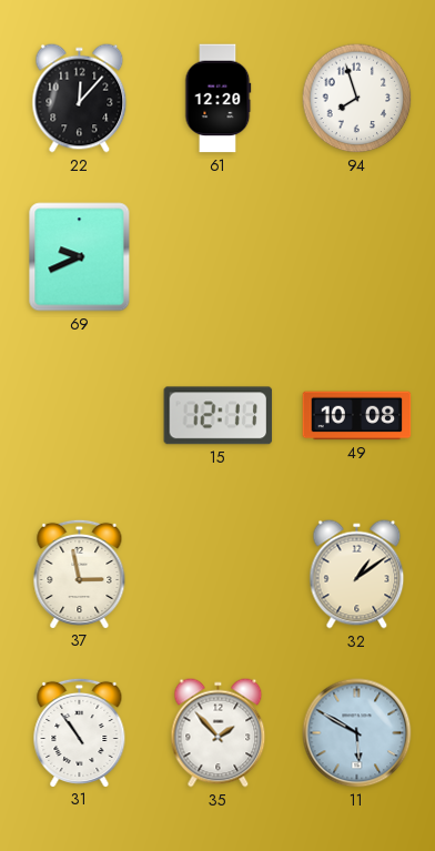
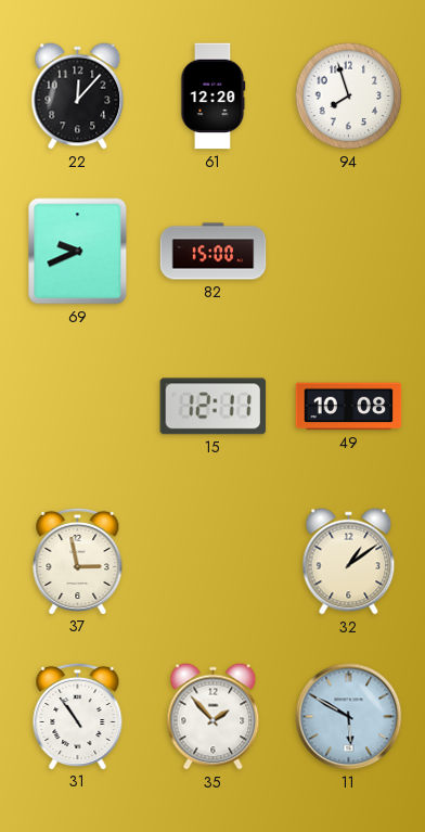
82: none -> 15:00 (214, 252)
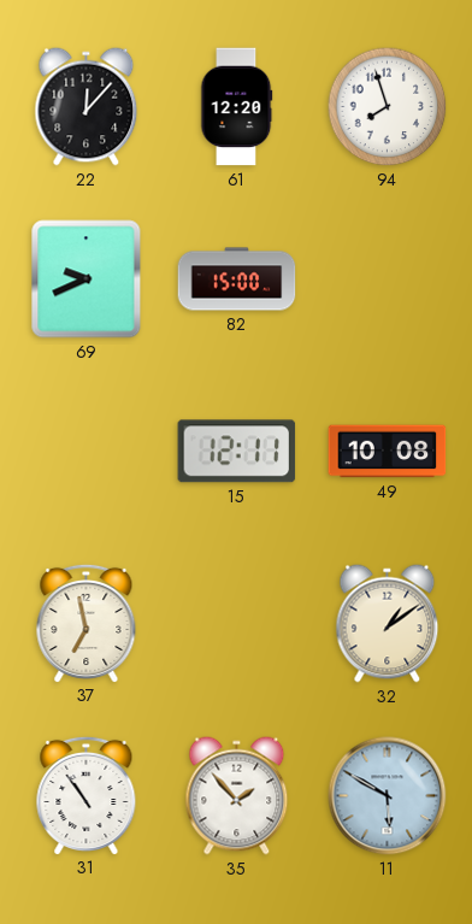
37: 2:58 -> 6:58 (87, 623)
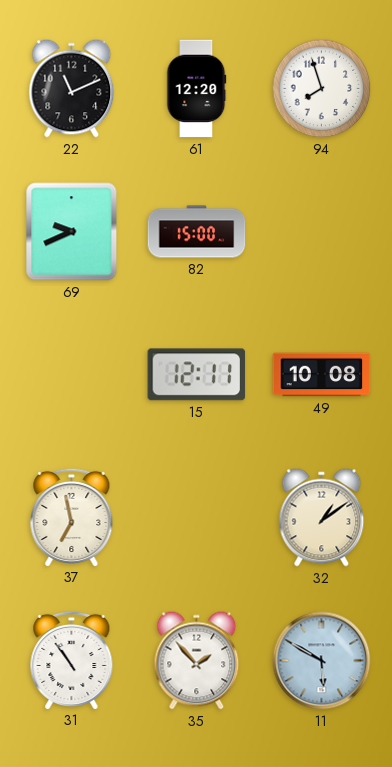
22: 12:07 -> 11:11 (72, 89)
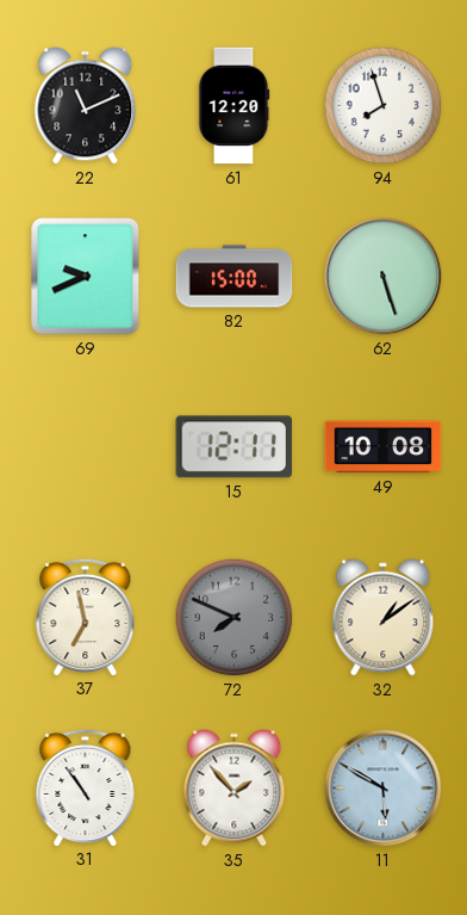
62: none -> 5:27 (384, 277)
72: none -> 7:49 (235, 618)
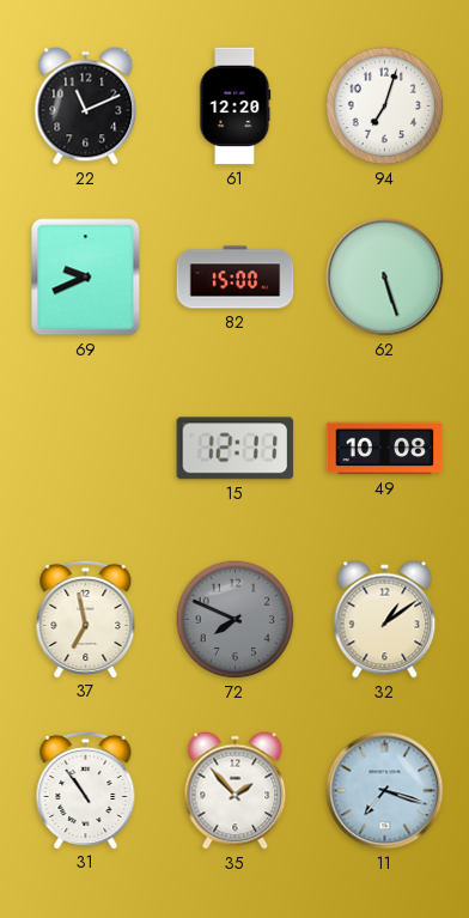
94: 7:57 -> 7:03 (385, 107)
11: 5:50 -> 7:18 (385, 791)
